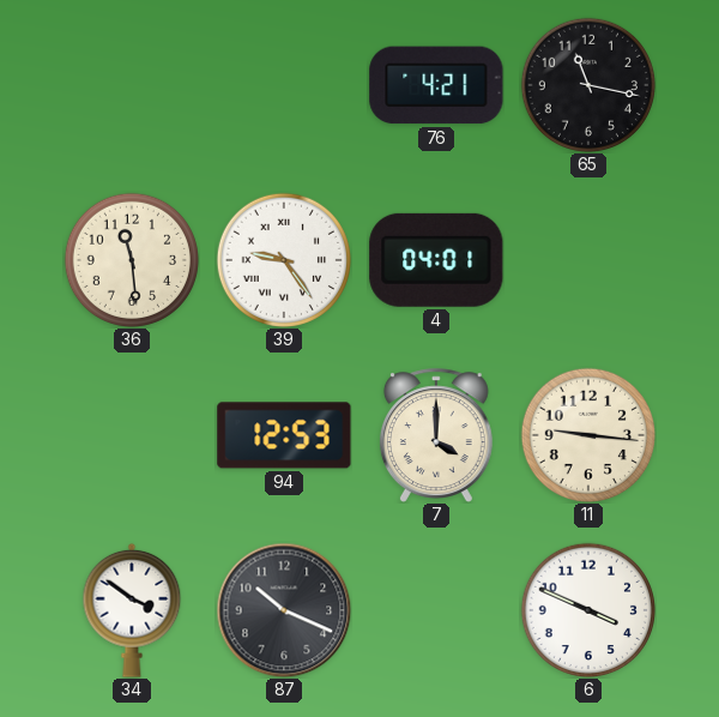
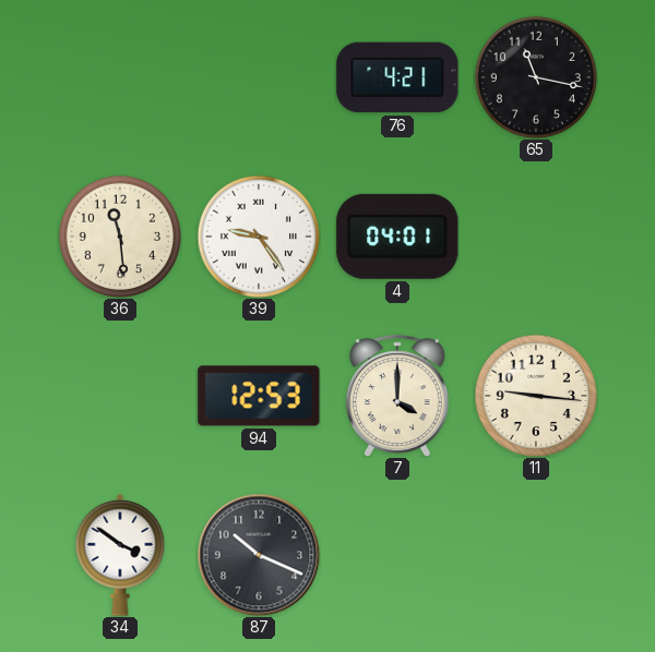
6: 3:49 -> none (587, 609)
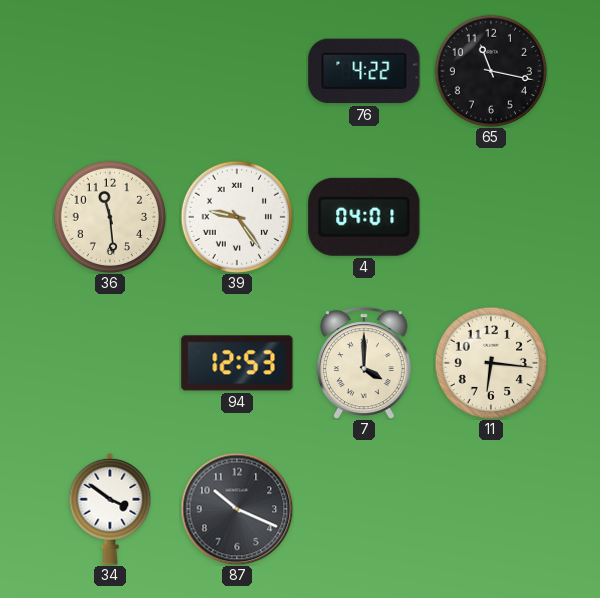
76: 4:21 -> 4:22 (364, 71)
11: 9:16 -> 6:16 (490, 362)
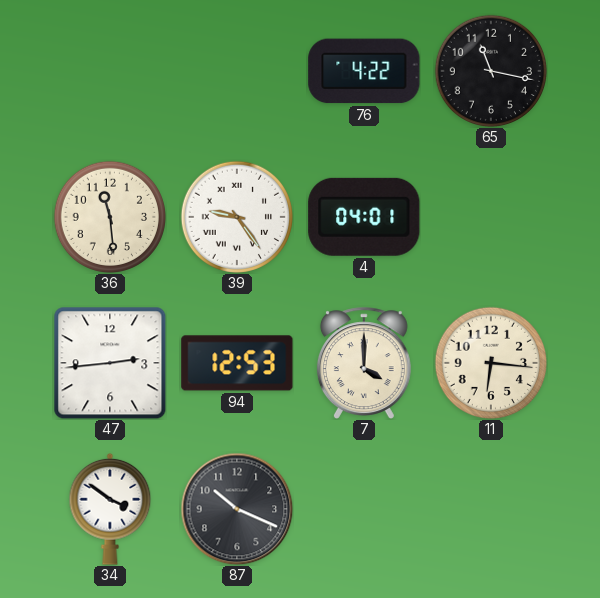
47: none -> 2:44 (110, 363)
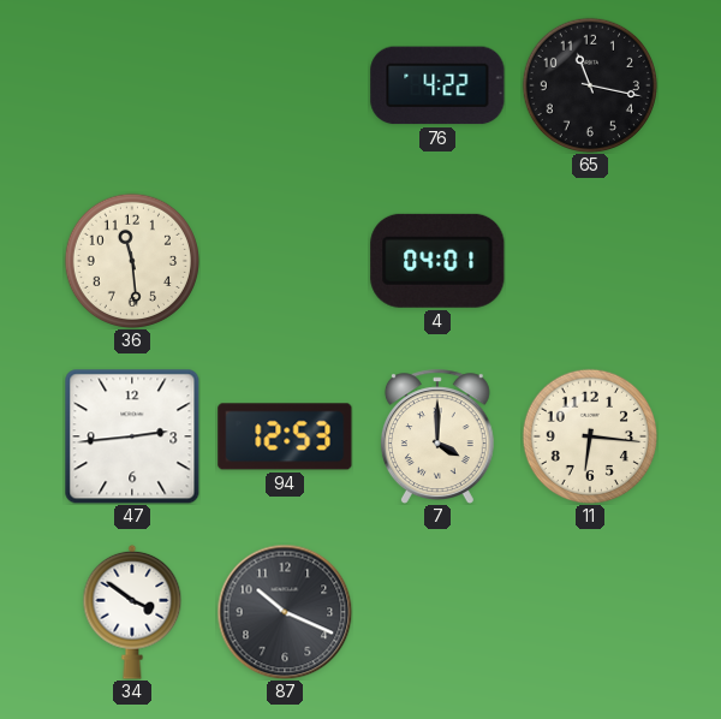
39: 9:24 -> none (236, 216)
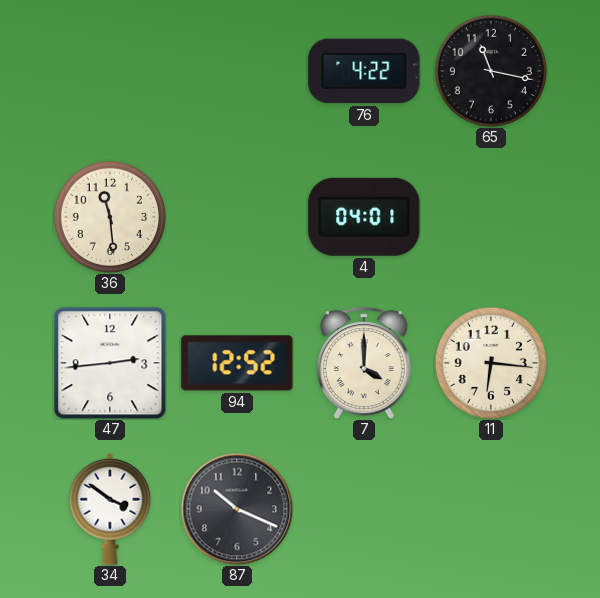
94: 12:53 -> 12:52 (237, 363)
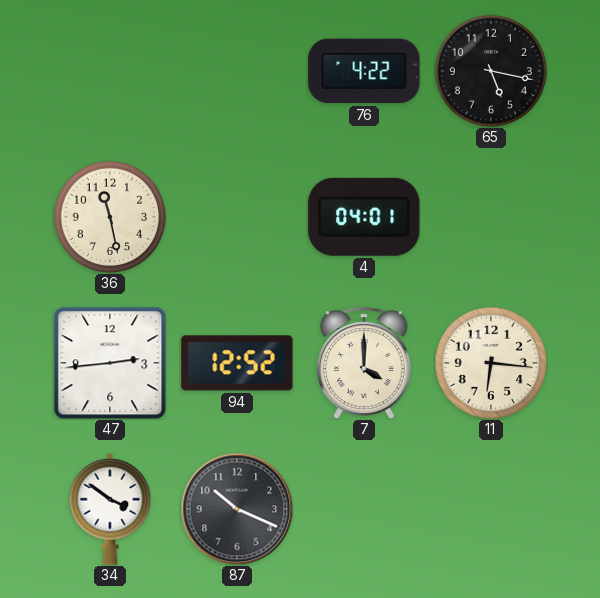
65: 11:17 -> 5:17 (490, 70)
36: 11:29 -> 11:28 (109, 216)
